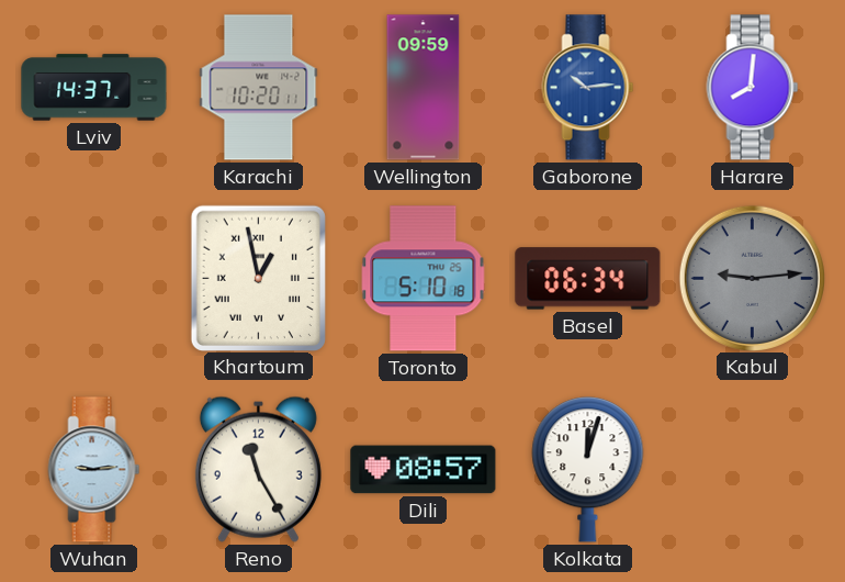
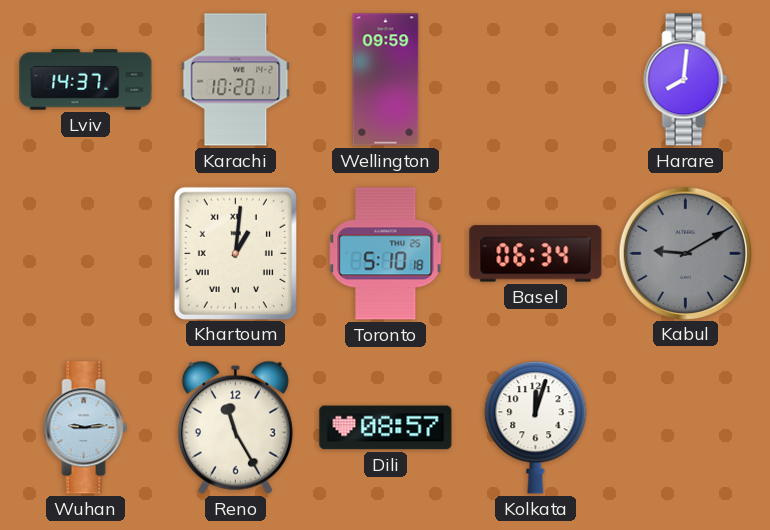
Gaborone: 10:14 -> none (588, 88)
Khartoum: 12:58 -> 1:01 (235, 253)
Kabul: 9:14 -> 9:10 (685, 253)
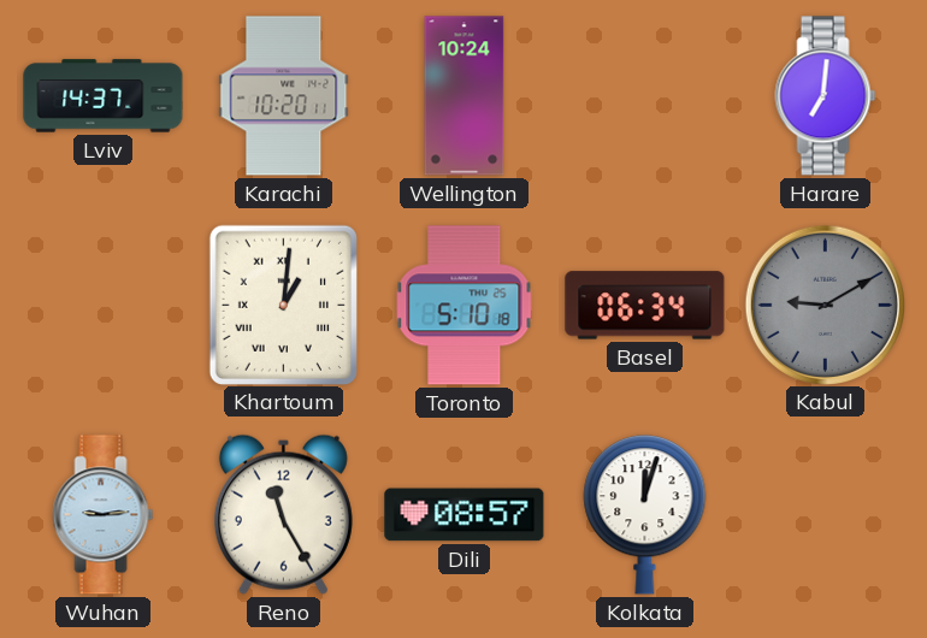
Wellington: 09:59 -> 10:24 (465, 96)
Harare: 8:01 -> 7:01 (826, 96)
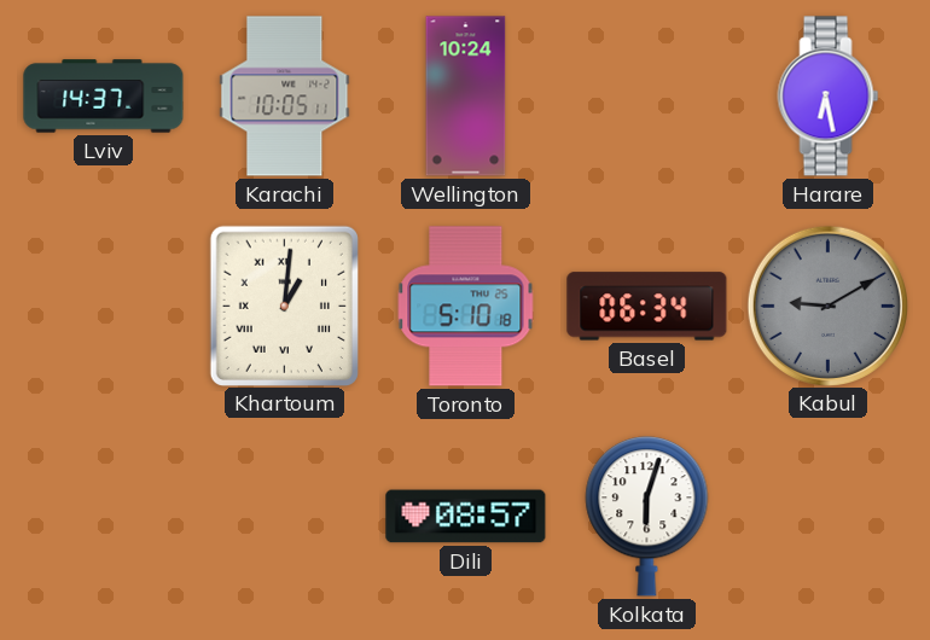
Karachi: 10:20 -> 10:05 (285, 97)
Harare: 7:01 -> 6:28 (829, 97)
Wuhan: 9:14 -> none (104, 515)
Reno: 11:25 -> none (283, 514)
Kolkata: 12:03 -> 6:03 (647, 517)
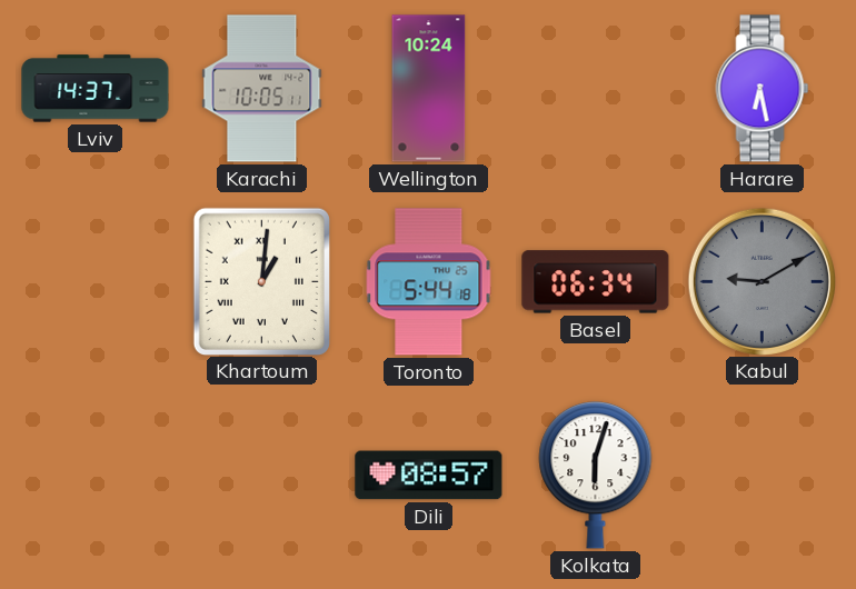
Toronto: 5:10 -> 5:44 (429, 282)
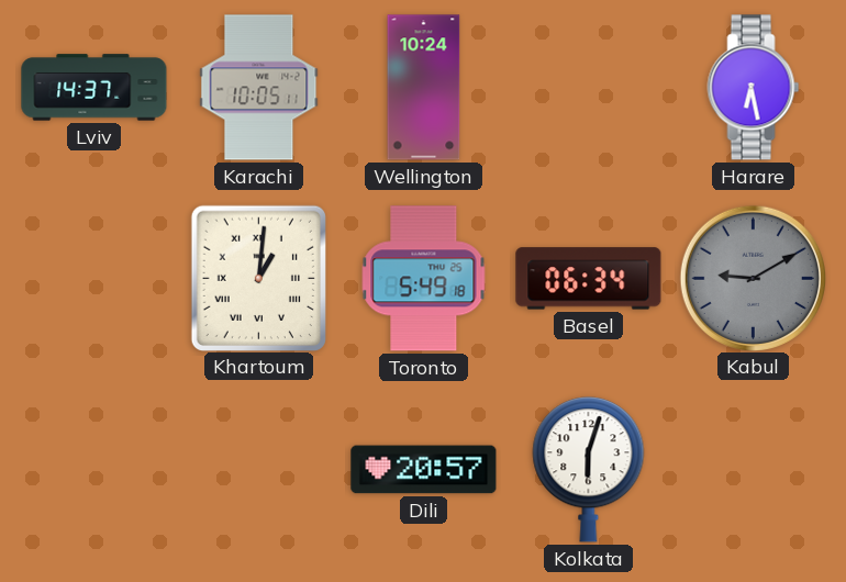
Toronto: 5:44 -> 5:49 (424, 279)
Dili: 08:57 -> 20:57 (424, 470)
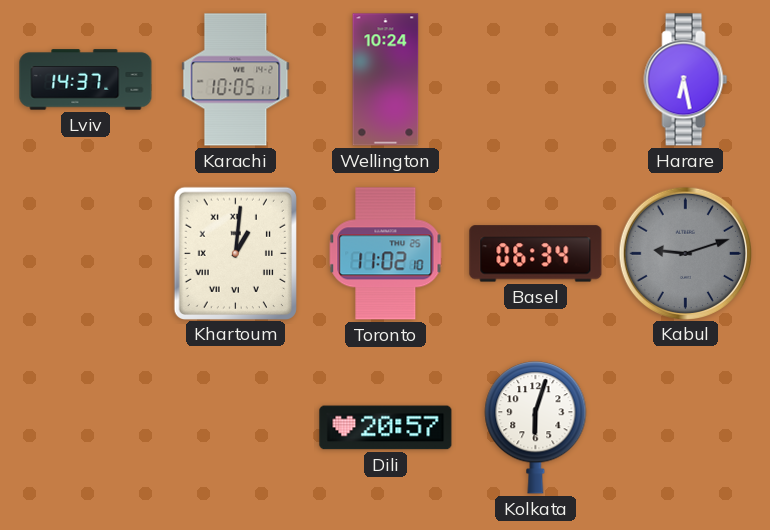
Toronto: 5:49 -> 11:02 (386, 254)
Kabul: 9:10 -> 9:12 (685, 253)
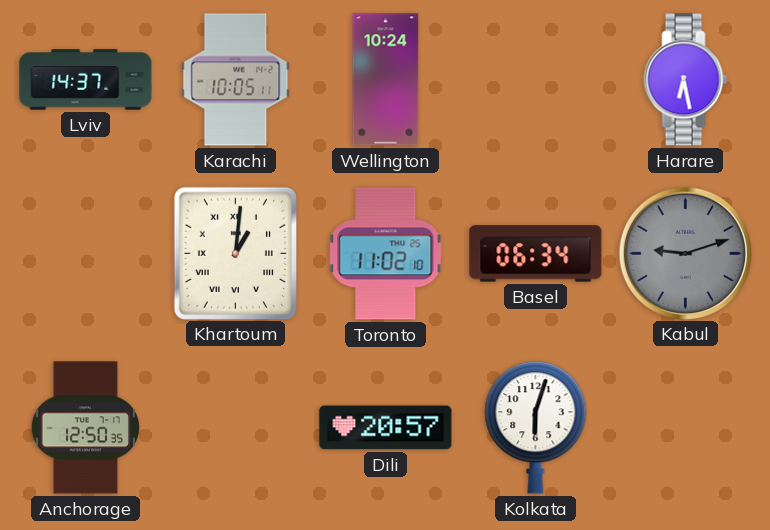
Anchorage: none -> 12:50 (85, 428)
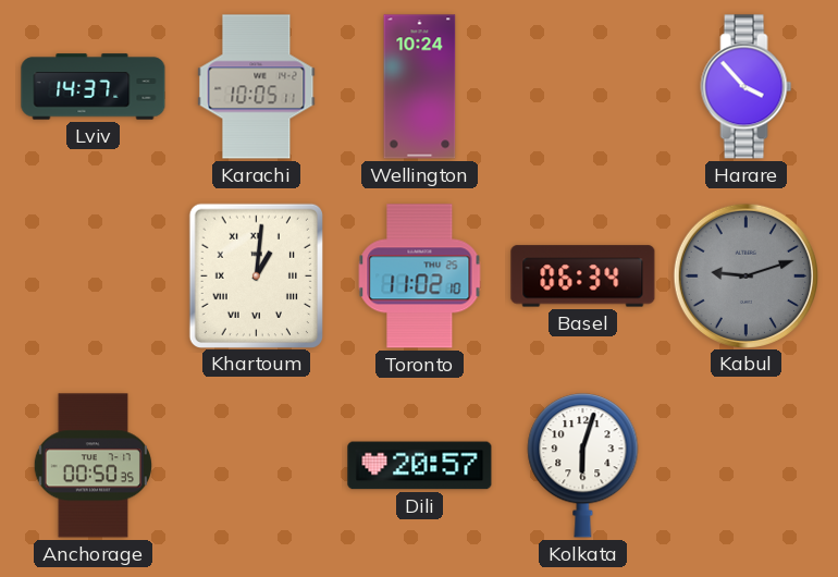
Harare: 6:28 -> 3:53 (747, 87)
Anchorage: 12:50 -> 00:50 (93, 466)
